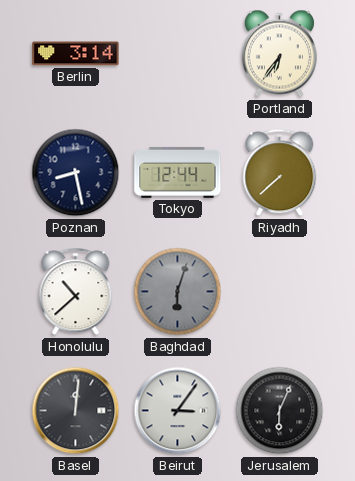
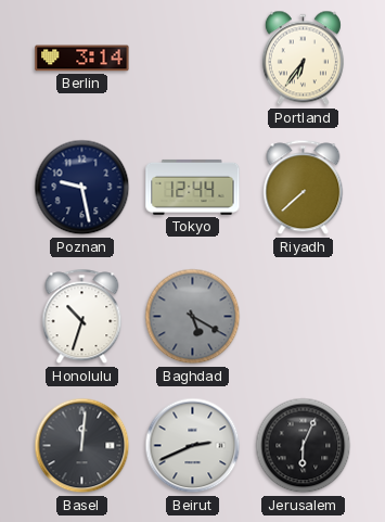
Poznan: 8:28 -> 9:28 (82, 188)
Honolulu: 10:38 -> 10:33 (82, 317)
Baghdad: 6:03 -> 5:20 (193, 317)
Beirut: 3:06 -> 2:41 (193, 446)
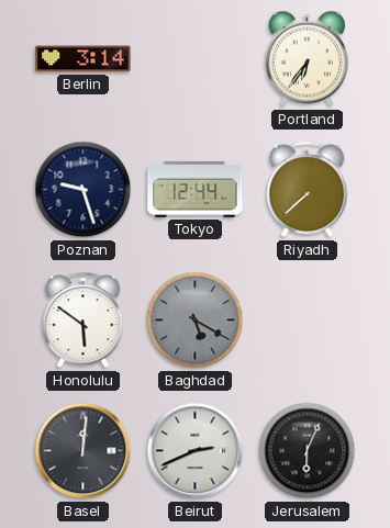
Poznan: 9:28 -> 9:27 (83, 190)
Honolulu: 10:33 -> 5:51 (83, 321)
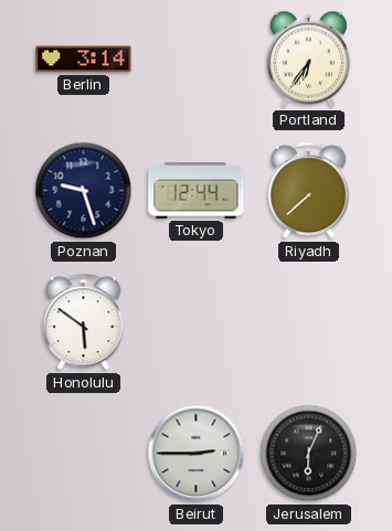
Baghdad: 5:20 -> none (196, 321)
Basel: 12:01 -> none (83, 451)
Beirut: 2:41 -> 2:45 (197, 454)
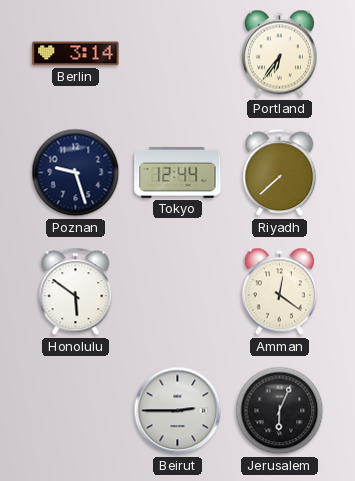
Amman: none -> 12:21 (279, 292)
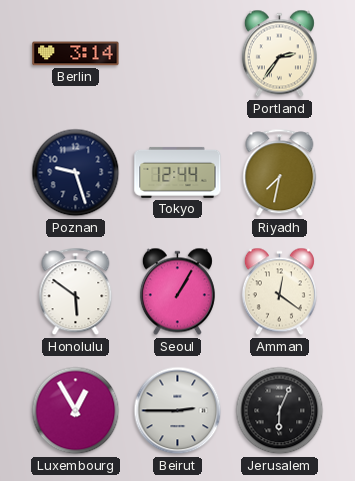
Portland: 6:36 -> 2:36 (279, 54)
Riyadh: 7:38 -> 7:32 (280, 173)
Seoul: none -> 1:05 (177, 292)
Luxembourg: none -> 12:55 (76, 411)
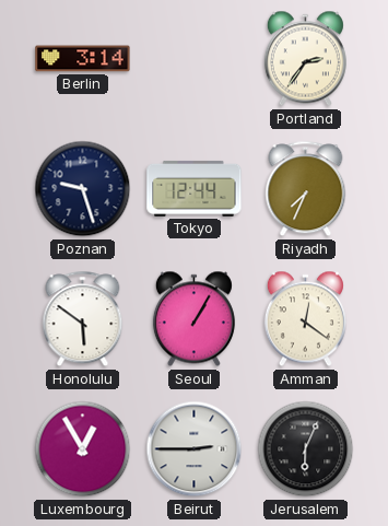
Riyadh: 7:32 -> 7:34 (306, 189)
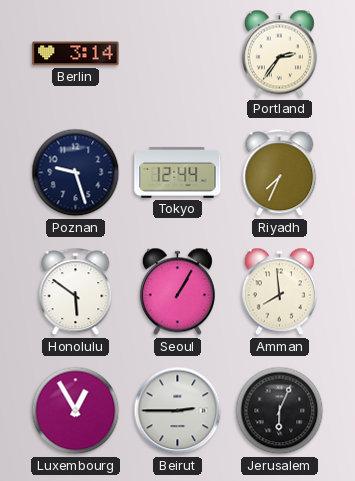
Amman: 12:21 -> 7:59 (279, 292)
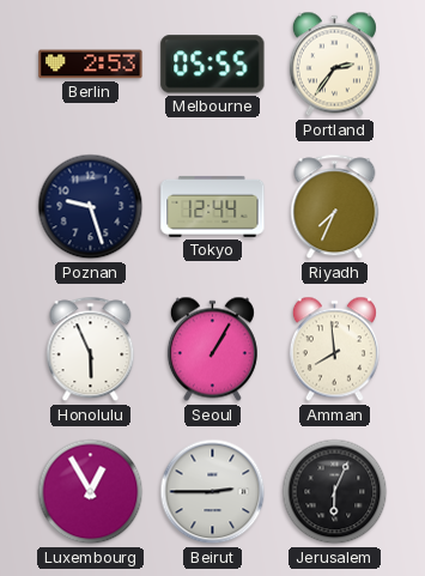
Berlin: 3:14 -> 2:53 (91, 65)
Melbourne: none -> 05:55 (213, 65)
Honolulu: 5:51 -> 5:56 (91, 350)
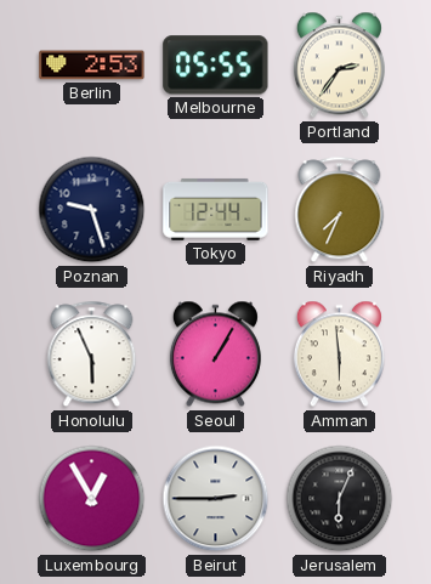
Amman: 7:59 -> 5:59 (339, 355)
